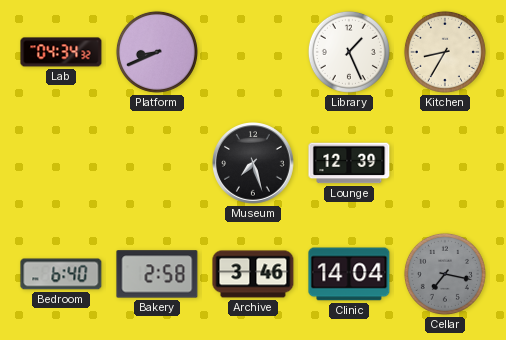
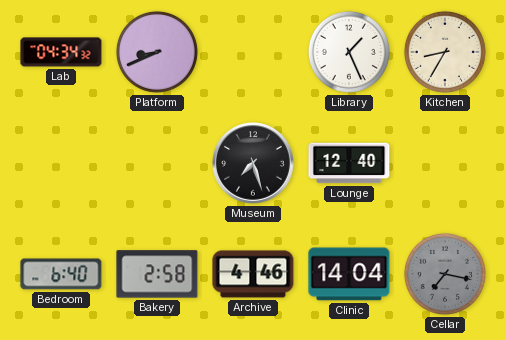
Lounge: 12:39 -> 12:40 (349, 163)
Archive: 3:46 -> 4:46 (253, 274)
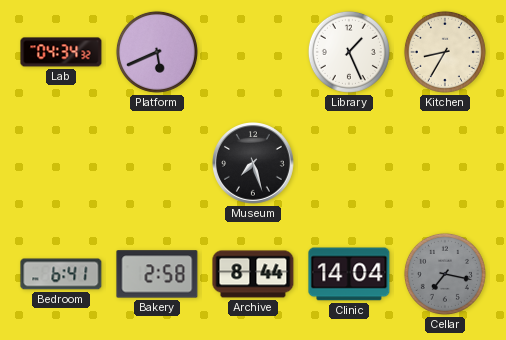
Platform: 8:41 -> 5:41 (157, 52)
Lounge: 12:40 -> none (349, 163)
Bedroom: 6:40 -> 6:41 (61, 274)
Archive: 4:46 -> 8:44 (253, 274)
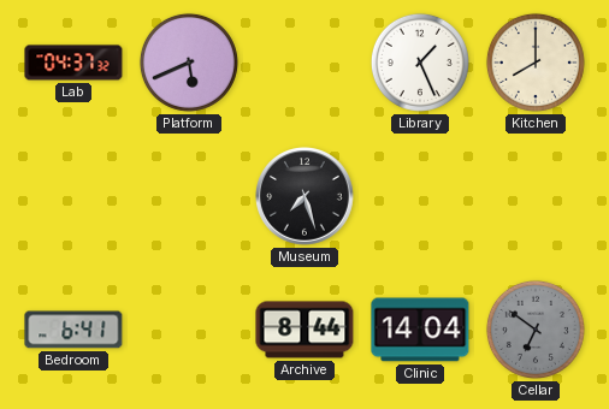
Lab: 04:34 -> 04:37 (73, 63)
Kitchen: 8:35 -> 8:00 (536, 63)
Bakery: 2:58 -> none (157, 274)
Cellar: 7:17 -> 6:51 (536, 330)
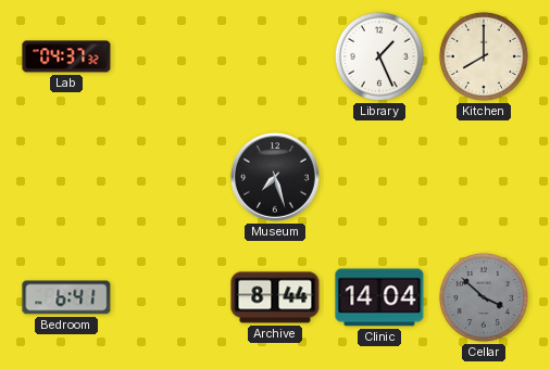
Platform: 5:41 -> none (189, 63)
Cellar: 6:51 -> 3:52 (484, 297)
